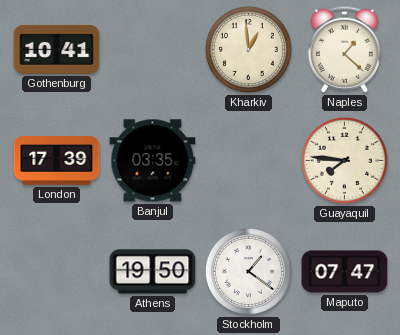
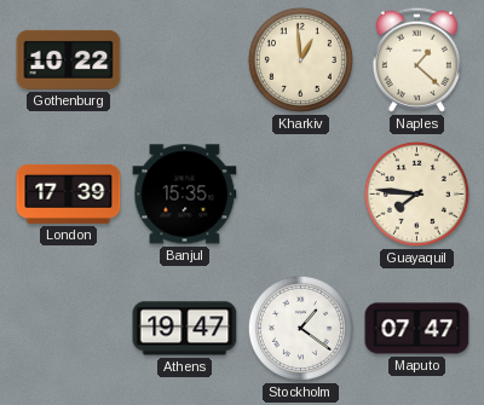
Gothenburg: 10:41 -> 10:22 (69, 59)
Banjul: 03:35 -> 15:35 (185, 195)
Athens: 19:50 -> 19:47 (185, 329)
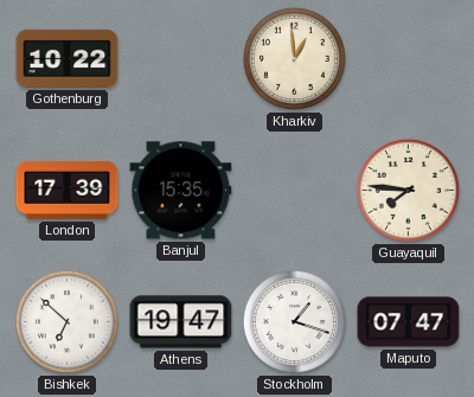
Naples: 1:22 -> none (416, 59)
Bishkek: none -> 6:52 (66, 321)
Stockholm: 1:21 -> 1:18 (294, 321)
